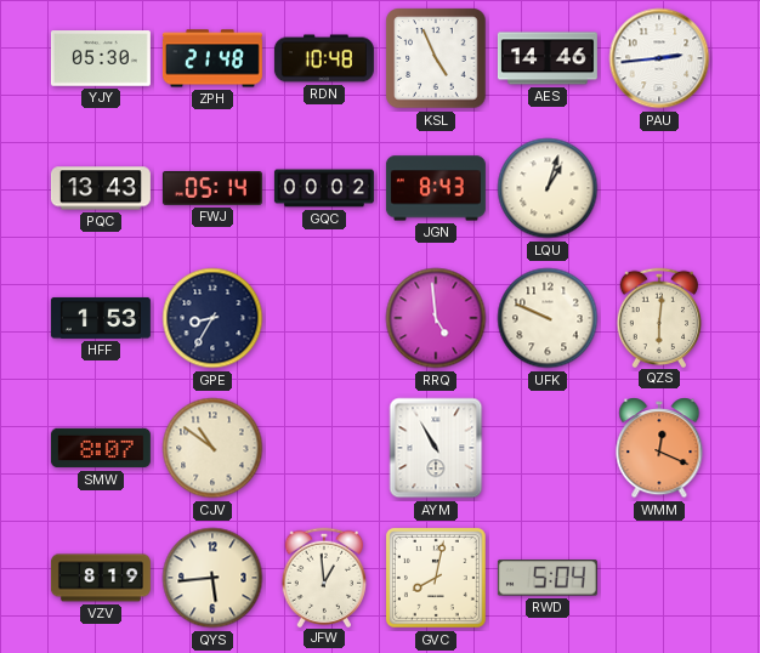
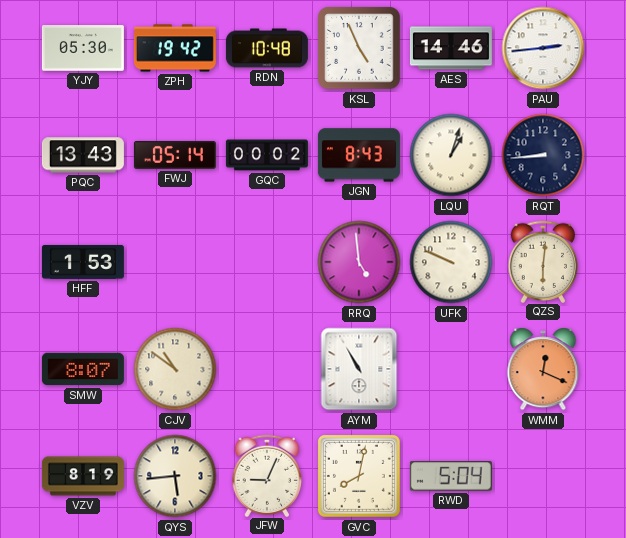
ZPH: 21:48 -> 19:42 (175, 48)
RQT: none -> 8:44 (543, 155)
GPE: 8:35 -> none (212, 318)
JFW: 12:59 -> 9:04 (267, 475)
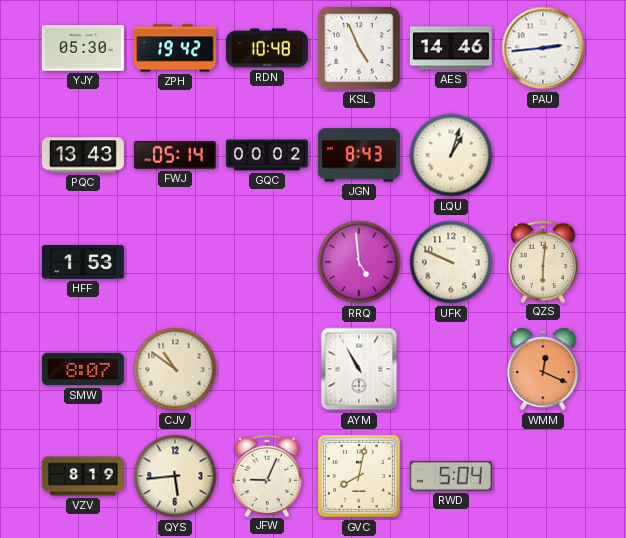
RQT: 8:44 -> none (543, 155)
